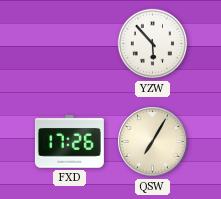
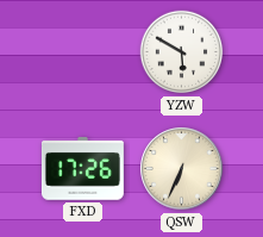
YZW: 5:53 -> 5:50 (182, 52)
QSW: 7:05 -> 6:34 (182, 169)
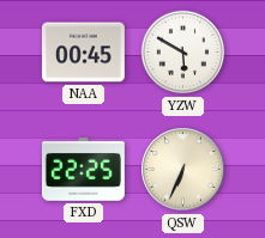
NAA: none -> 00:45 (83, 53)
FXD: 17:26 -> 22:25 (83, 170)
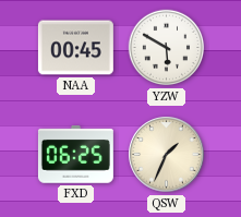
FXD: 22:25 -> 06:25 (75, 155)
QSW: 6:34 -> 1:34 (167, 155)
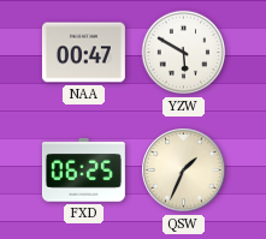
NAA: 00:45 -> 00:47 (83, 53)
